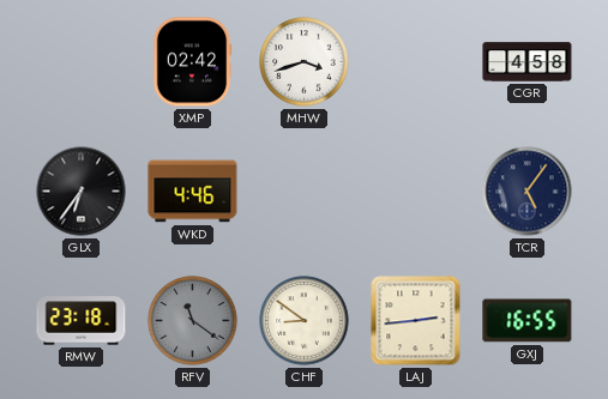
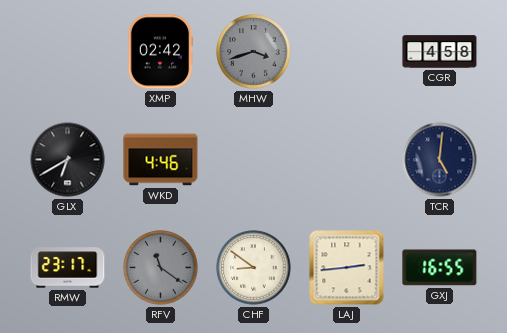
MHW dial: white -> grey (254, 52)
GLX: 6:36 -> 6:40 (68, 160)
TCR: 5:06 -> 5:01 (440, 160)
RMW: 23:18 -> 23:17 (68, 268)
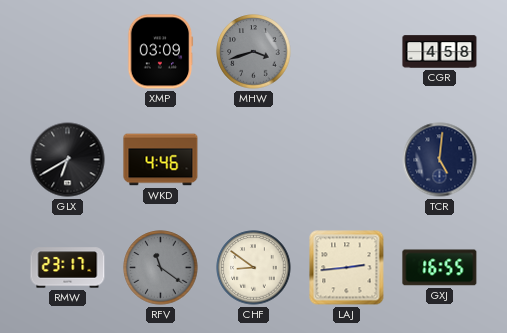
XMP: 02:42 -> 03:09 (160, 52)
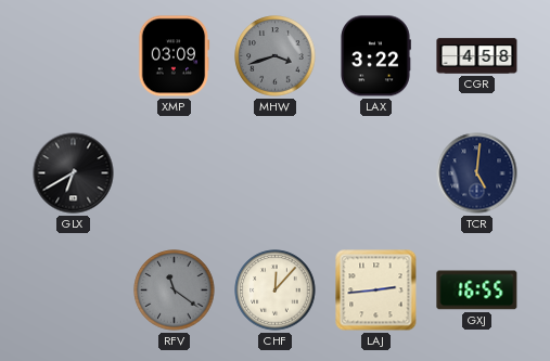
LAX: none -> 3:22 (375, 56)
WKD: 4:46 -> none (161, 160)
RMW: 23:17 -> none (68, 268)
CHF: 8:51 -> 12:07 (276, 291)
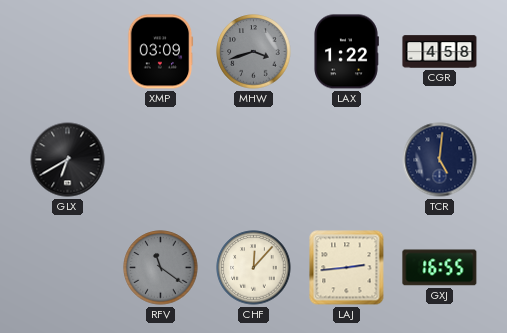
LAX: 3:22 -> 1:22 (346, 52)
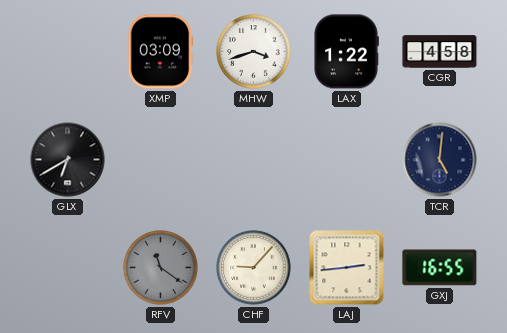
MHW dial: grey -> white (254, 52)
CHF: 12:07 -> 9:07 (254, 268)
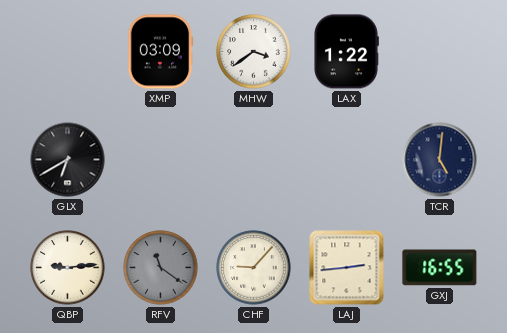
MHW: 3:42 -> 3:39 (254, 52)
CGR: 4:58 -> none (440, 52)
QBP: none -> 9:14 (68, 268)
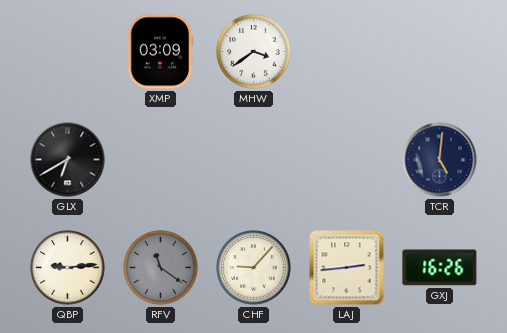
LAX: 1:22 -> none (346, 52)
GXJ: 16:55 -> 16:26 (440, 268)
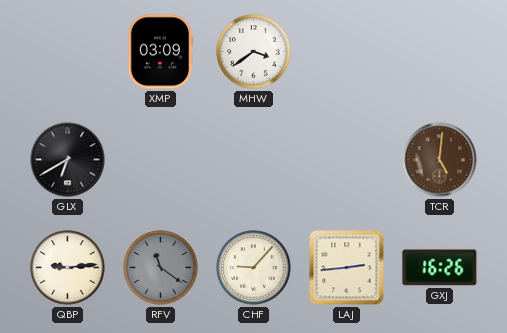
TCR dial: navy -> brown (440, 160)
